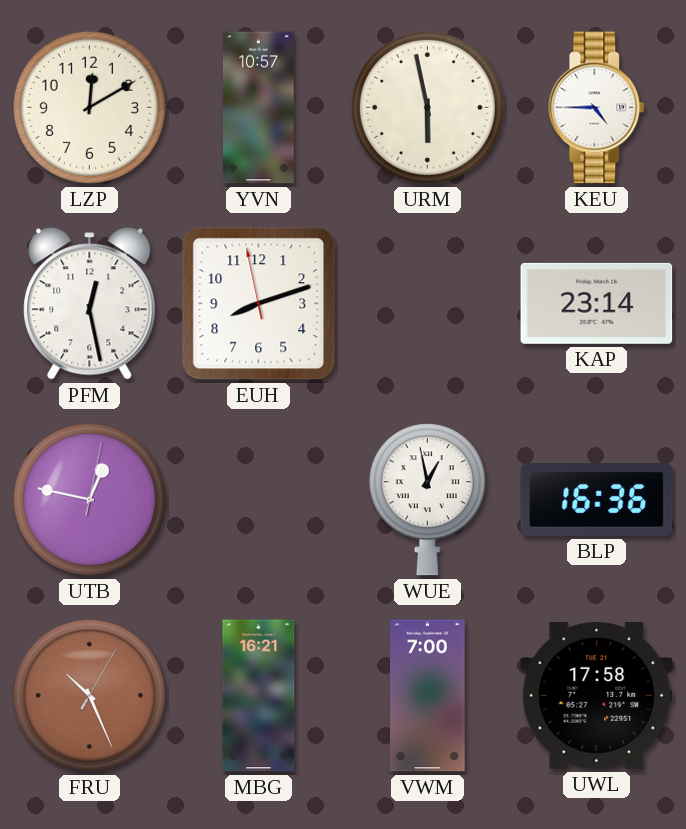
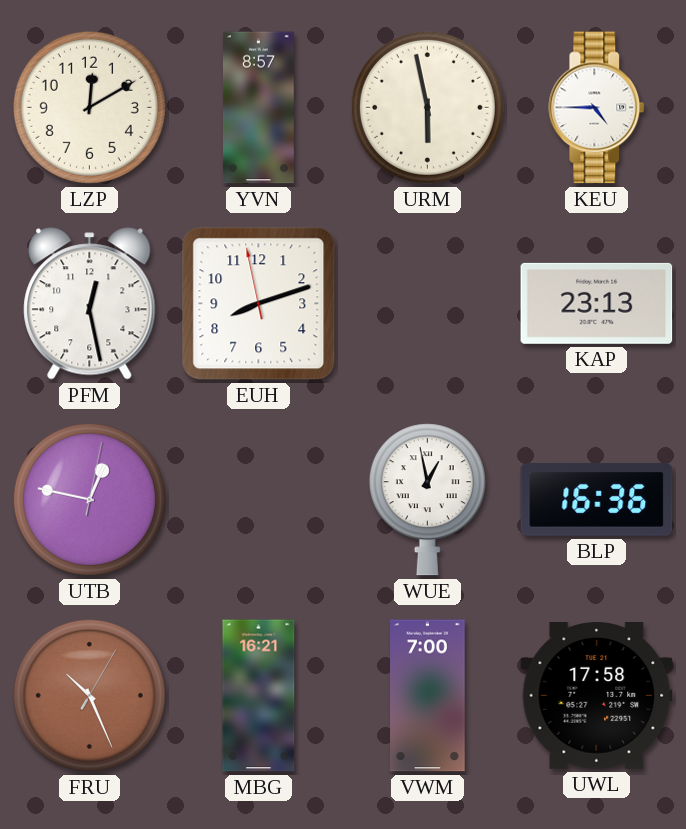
YVN: 10:57 -> 8:57 (258, 108)
KAP: 23:14 -> 23:13 (597, 303)
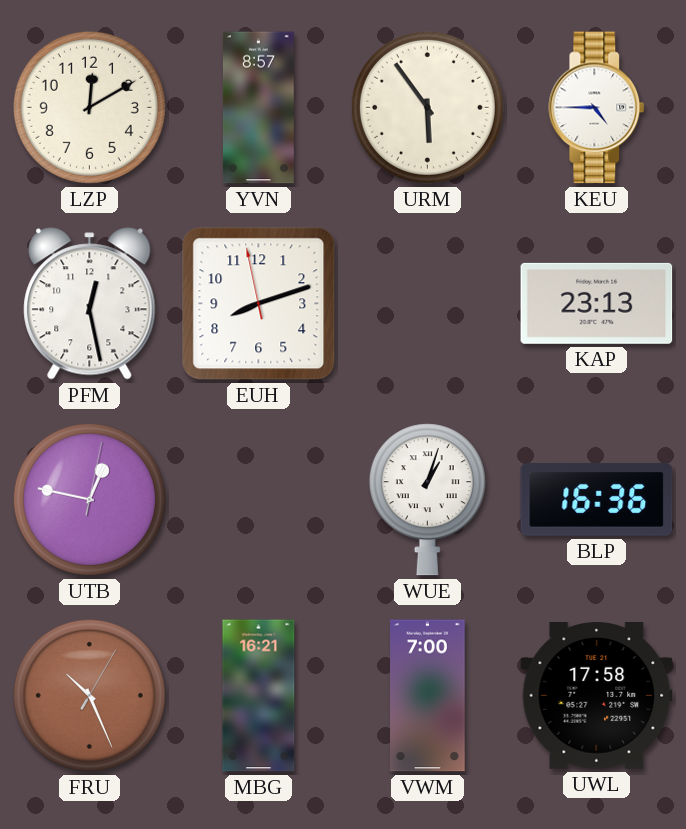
URM: 5:58 -> 5:54 (427, 107)
WUE: 12:58 -> 1:03 (427, 500)
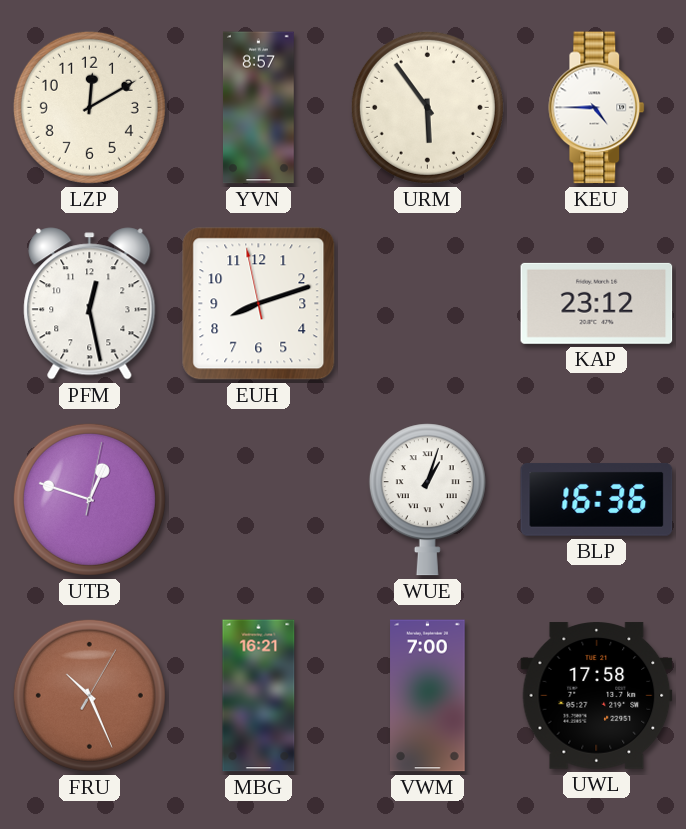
KAP: 23:13 -> 23:12 (597, 303)
UTB: 12:47 -> 12:48 (89, 499)
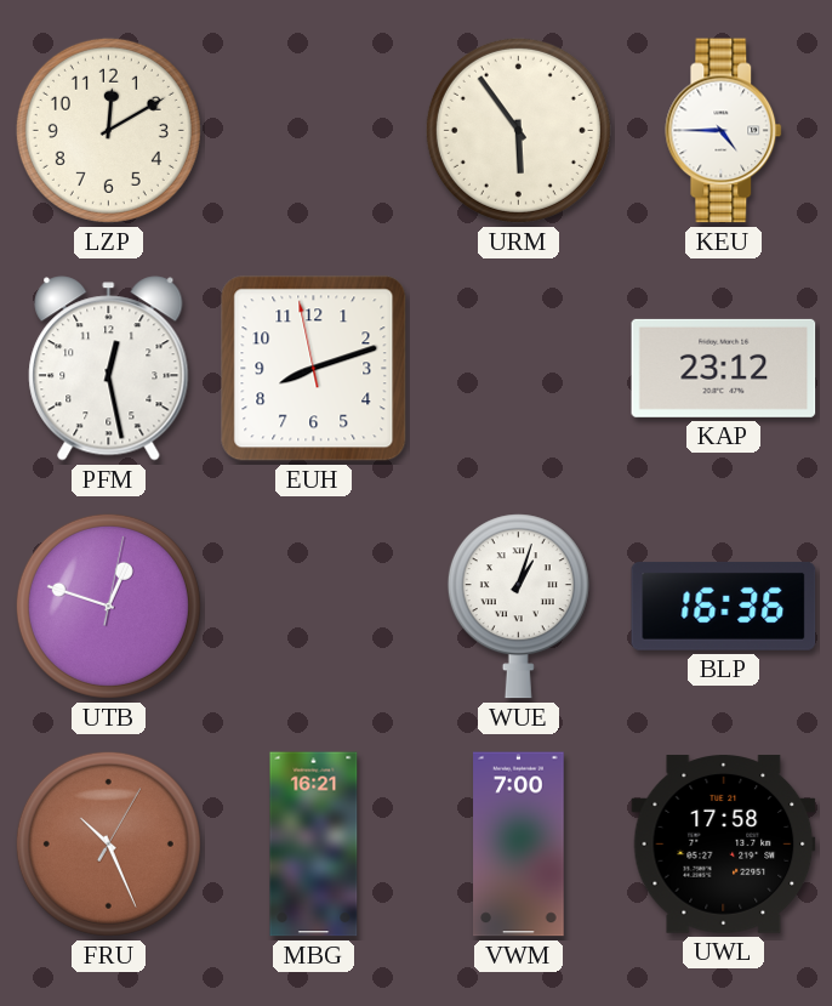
YVN: 8:57 -> none (258, 108)
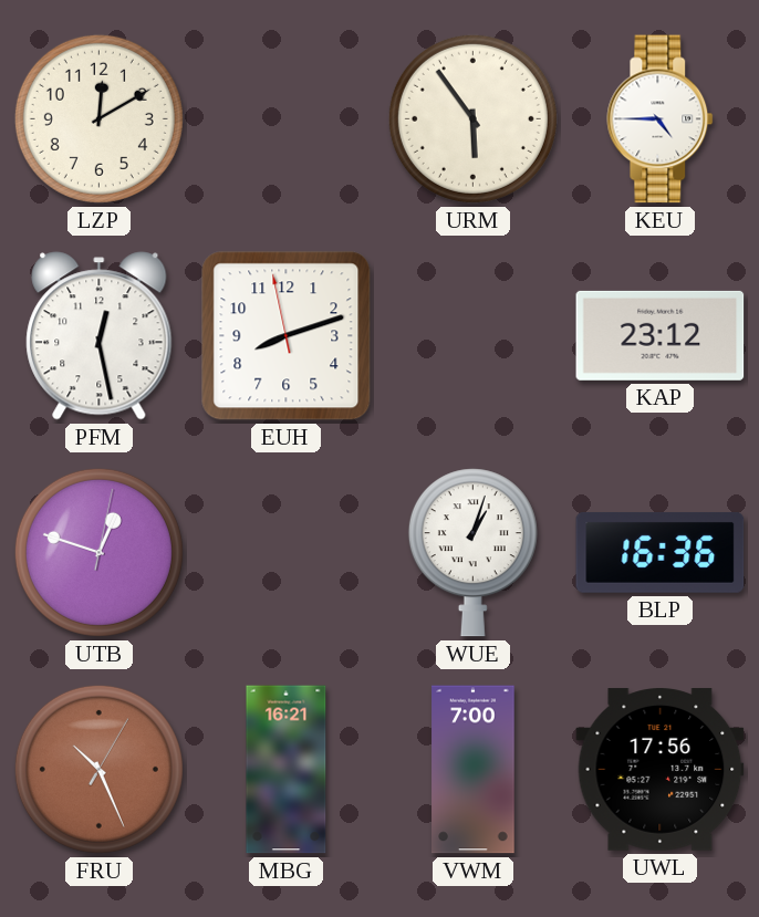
UWL: 17:58 -> 17:56 (661, 770)
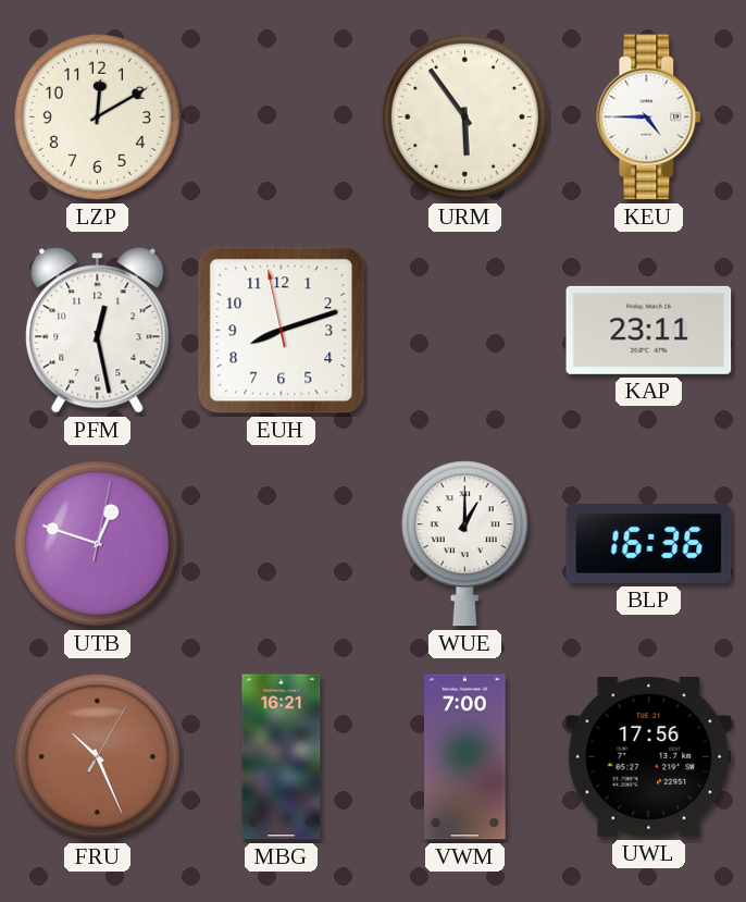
KAP: 23:12 -> 23:11 (649, 330)
WUE: 1:03 -> 1:00 (464, 544)
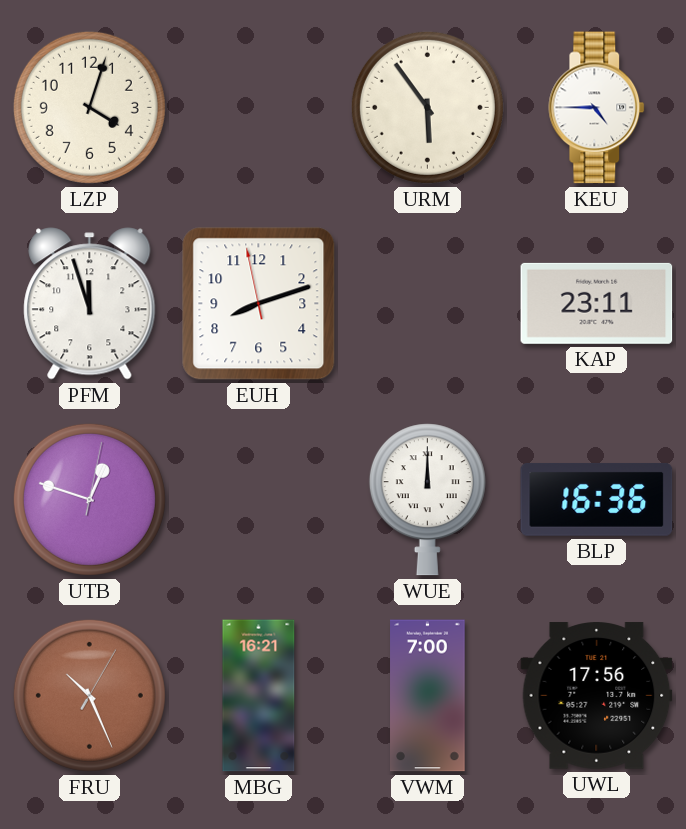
LZP: 12:10 -> 4:03 (89, 107)
PFM: 12:28 -> 11:57 (90, 304)
WUE: 1:00 -> 12:00 (427, 500)
